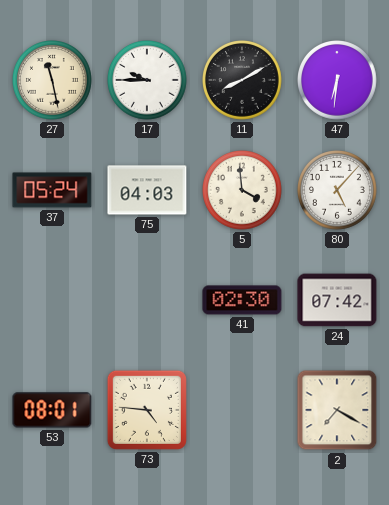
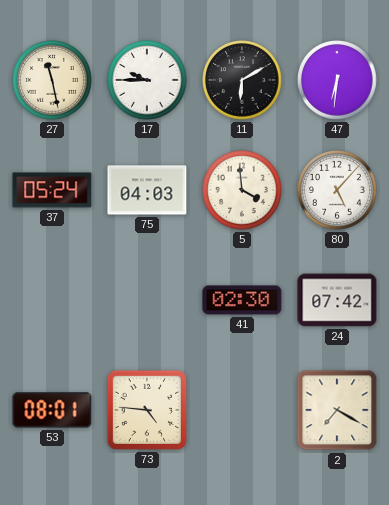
11: 8:10 -> 6:10 (243, 81)
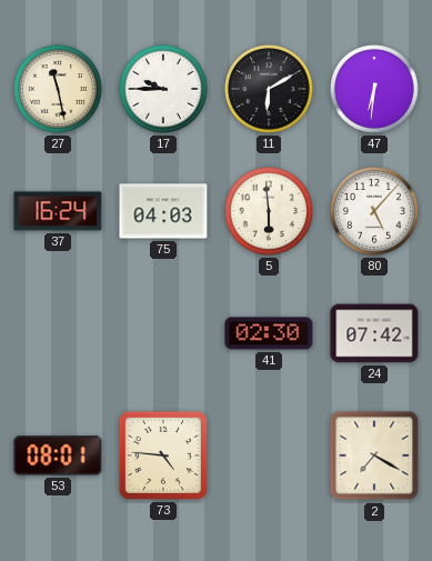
37: 05:24 -> 16:24 (58, 211)
5: 3:59 -> 5:59 (270, 212)
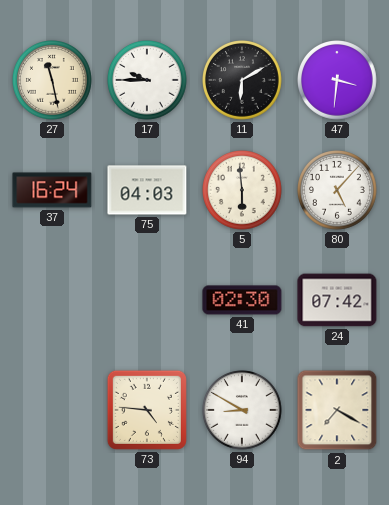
47: 6:31 -> 3:31 (338, 81)
53: 08:01 -> none (58, 455)
94: none -> 8:50 (243, 411)
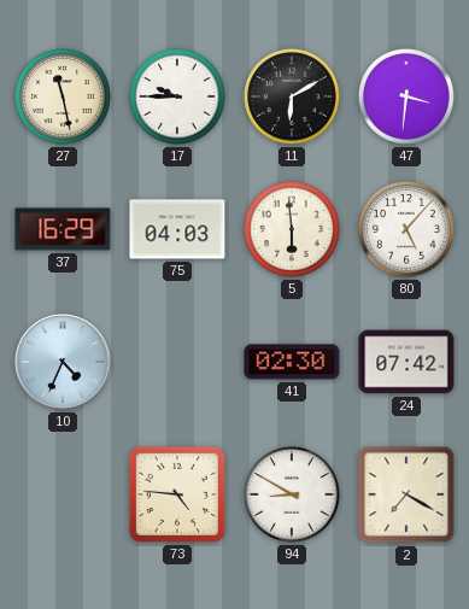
37: 16:24 -> 16:29 (63, 229)
10: none -> 4:34 (63, 362)
